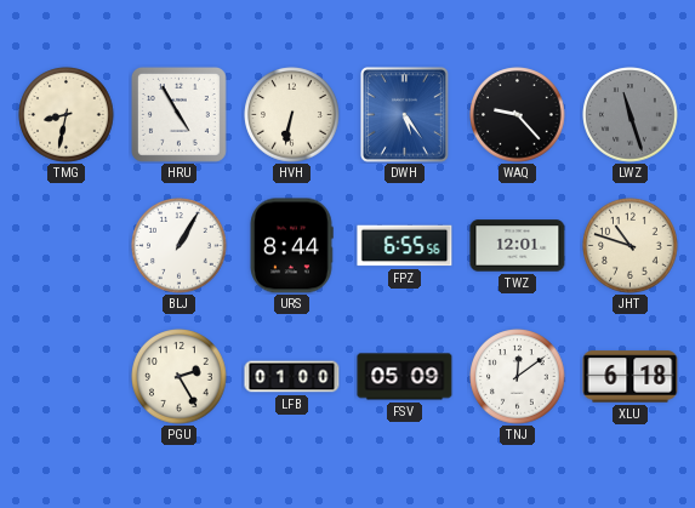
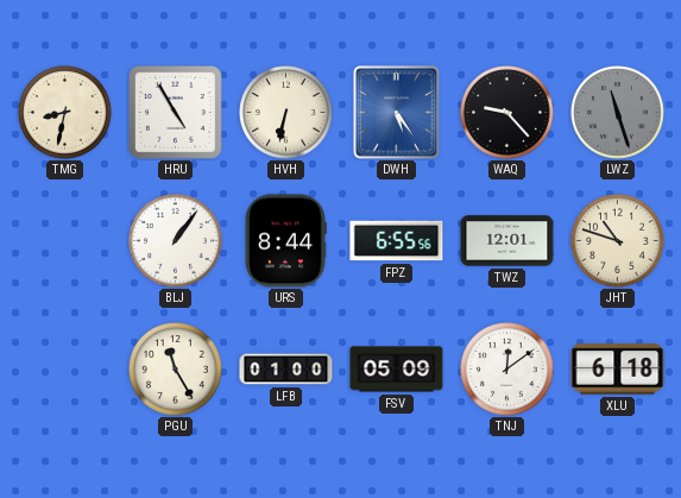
BLJ: 1:05 -> 1:06 (176, 241)
PGU: 2:25 -> 11:25 (176, 370)
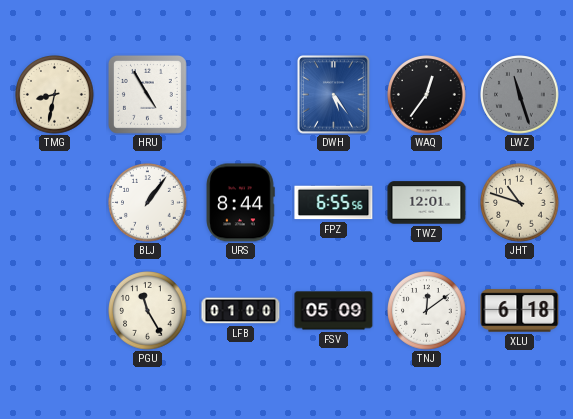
HVH: 6:32 -> none (286, 113)
WAQ: 9:23 -> 12:36 (427, 95)
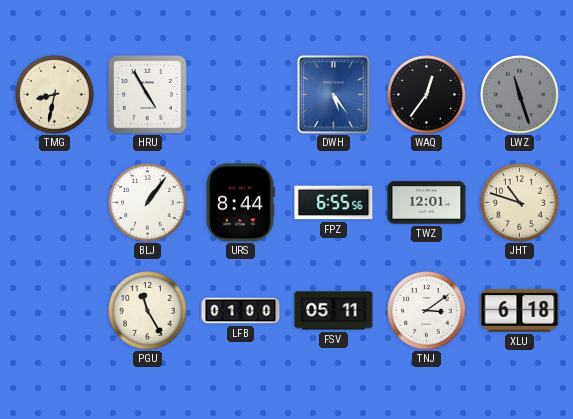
FSV: 05:09 -> 05:11 (334, 311)
TNJ: 12:09 -> 3:09 (427, 311)
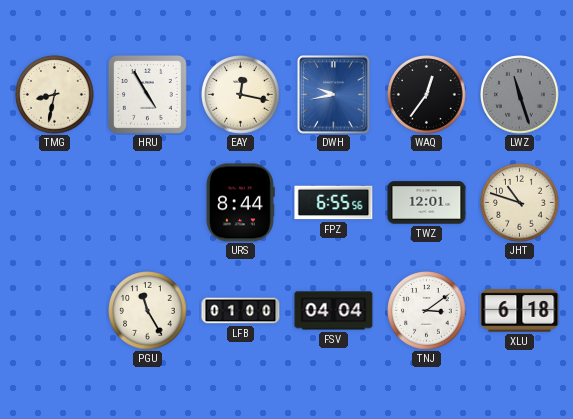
EAY: none -> 12:17 (241, 95)
DWH: 5:24 -> 9:43 (334, 95)
BLJ: 1:06 -> none (148, 203)
FSV: 05:11 -> 04:04 (334, 311)
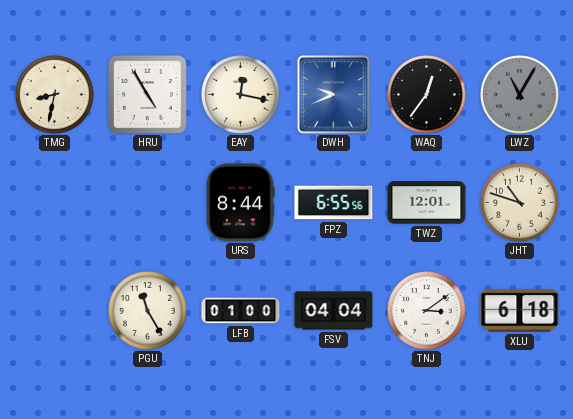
DWH: 9:43 -> 9:41 (334, 95)
LWZ: 11:27 -> 11:05 (520, 95)
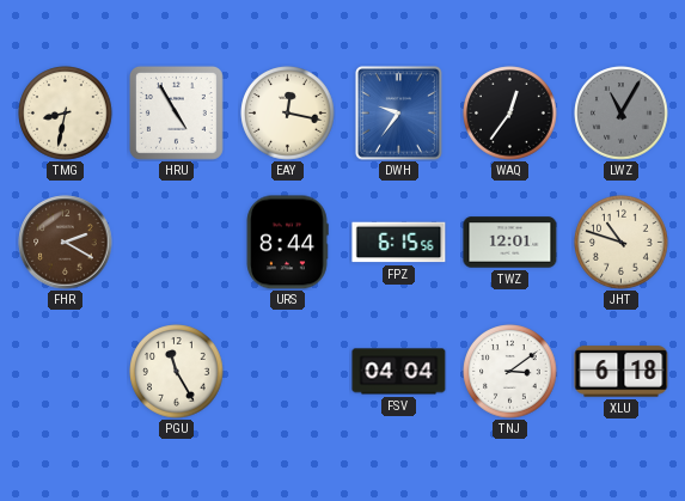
DWH: 9:41 -> 9:36 (399, 114)
FHR: none -> 2:20 (66, 243)
FPZ: 6:55 -> 6:15 (399, 243)
LFB: 01:00 -> none (241, 311)
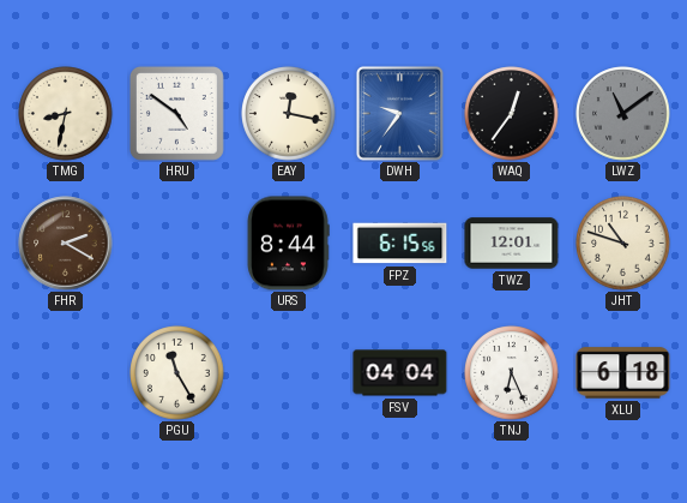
HRU: 4:55 -> 4:51 (176, 113)
LWZ: 11:05 -> 11:09 (623, 114)
TNJ: 3:09 -> 6:26 (512, 373)
